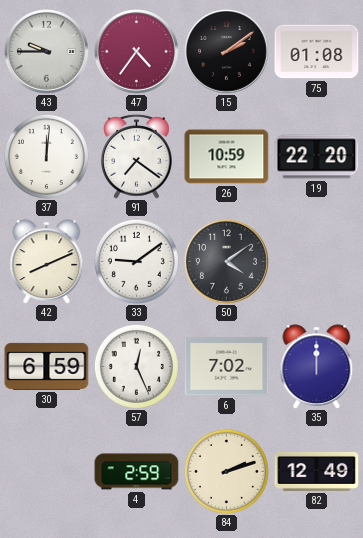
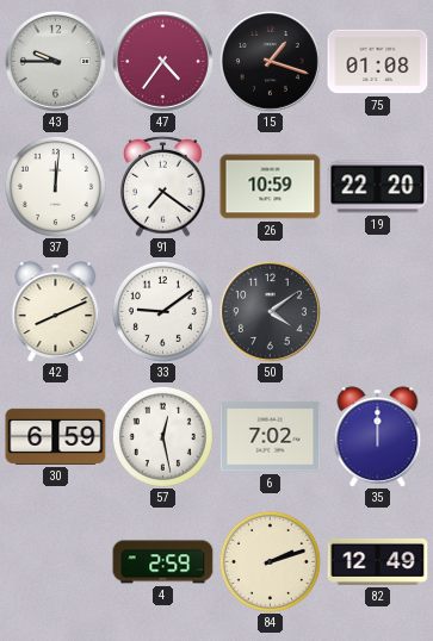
15: 2:09 -> 1:18 (271, 62)
57: 12:26 -> 12:28 (162, 436)
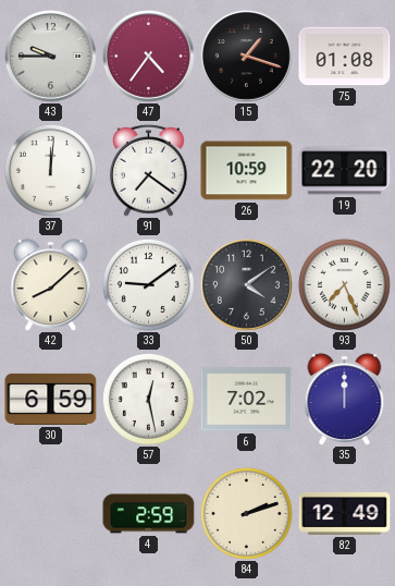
42: 8:11 -> 8:08 (51, 285)
93: none -> 7:26 (344, 284)
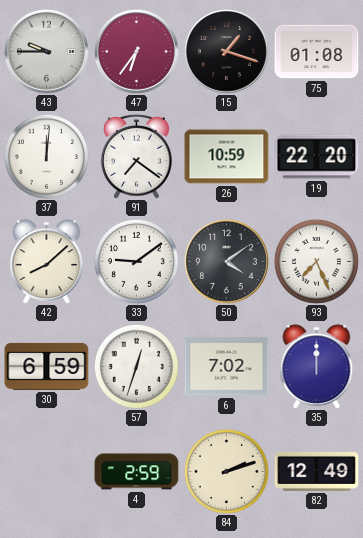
47: 4:36 -> 6:36 (137, 52)
57: 12:28 -> 12:33 (136, 366)
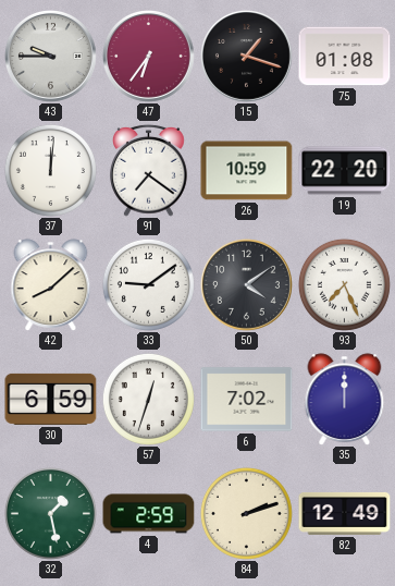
32: none -> 1:28 (50, 513)
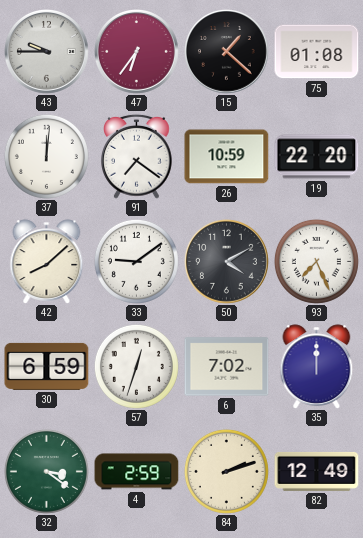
15: 1:18 -> 1:22 (227, 52)
50: 4:09 -> 4:10 (227, 262)
32: 1:28 -> 3:21 (46, 471)
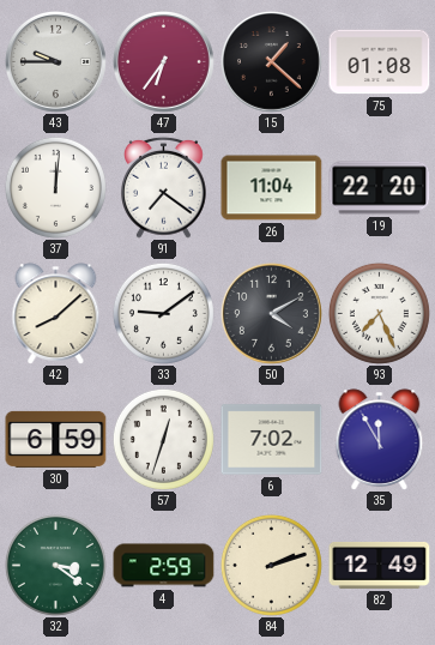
26: 10:59 -> 11:04 (272, 188)
35: 12:00 -> 11:55 (380, 440)
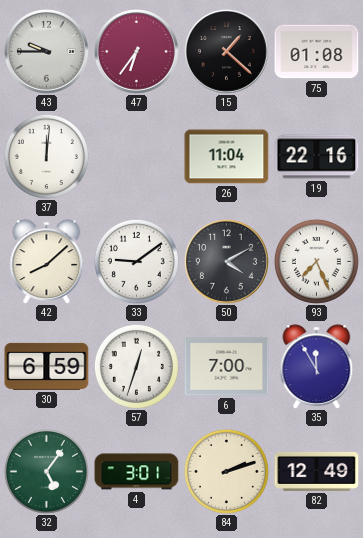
91: 7:21 -> none (164, 187)
19: 22:20 -> 22:16 (317, 157)
6: 7:02 -> 7:00 (227, 367)
32: 3:21 -> 5:06 (46, 471)
4: 2:59 -> 3:01 (137, 472)
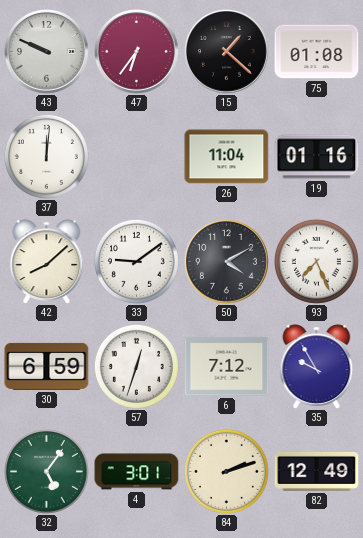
43: 9:45 -> 9:49 (47, 52)
19: 22:16 -> 01:16 (317, 157)
6: 7:00 -> 7:12 (227, 367)
35: 11:55 -> 9:55 (317, 367)
